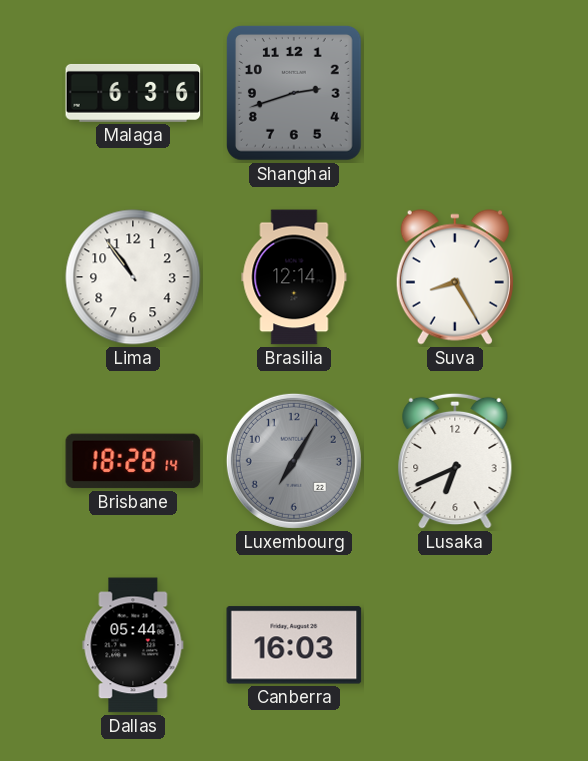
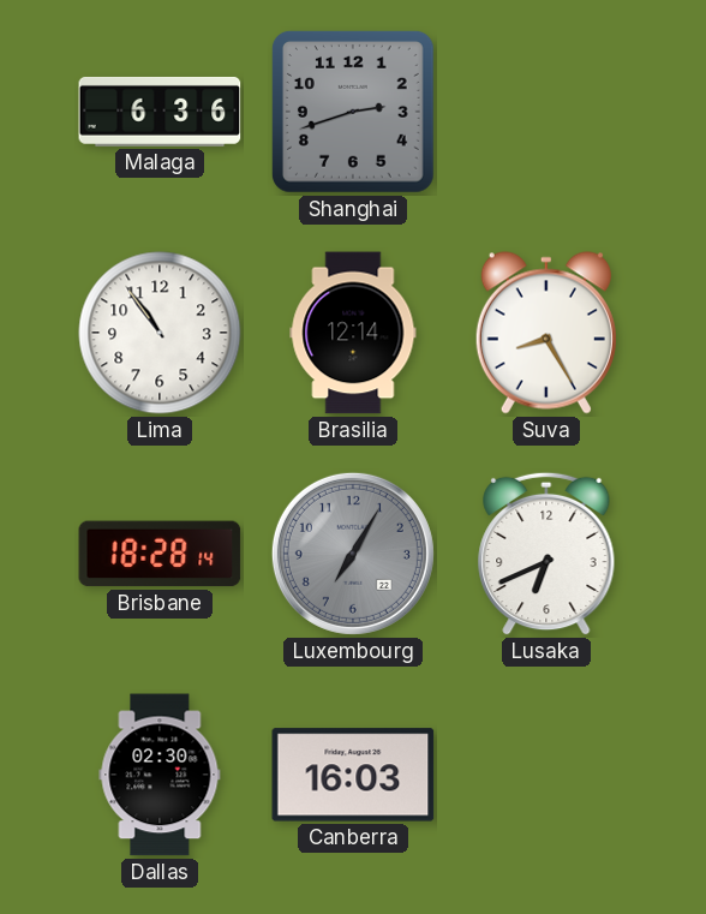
Dallas: 05:44 -> 02:30 (160, 775)
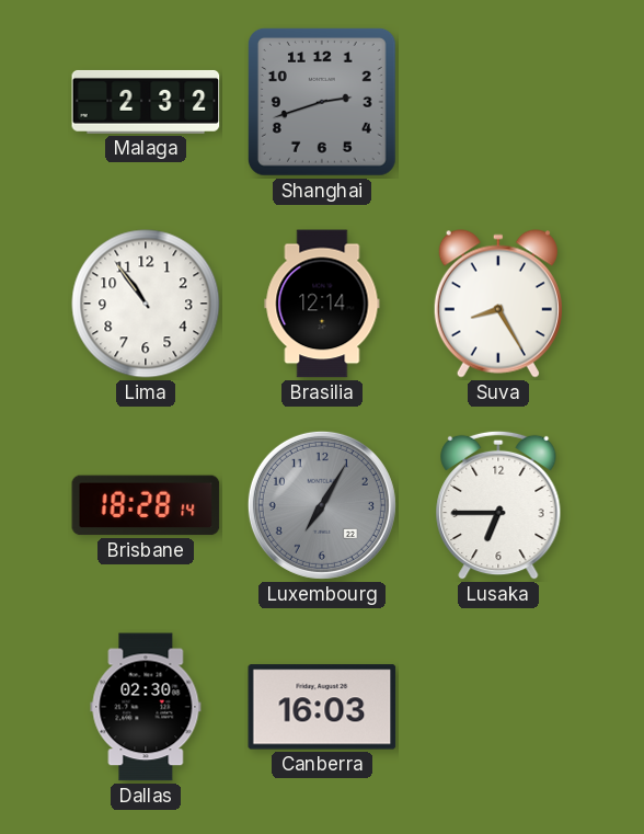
Malaga: 6:36 -> 2:32 (146, 102)
Lusaka: 6:41 -> 6:45 (498, 505)
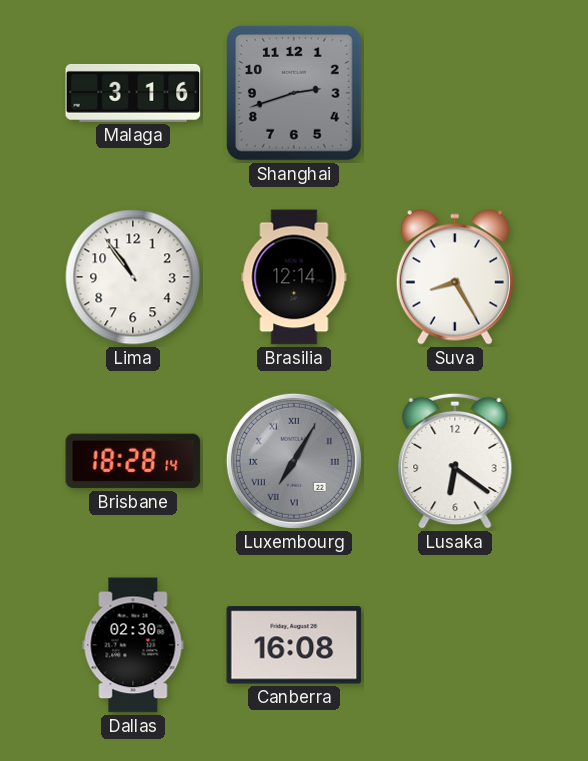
Malaga: 2:32 -> 3:16 (133, 93)
Luxembourg numerals: Arabic -> Roman (294, 461)
Lusaka: 6:45 -> 6:21 (455, 461)
Canberra: 16:03 -> 16:08 (294, 645)
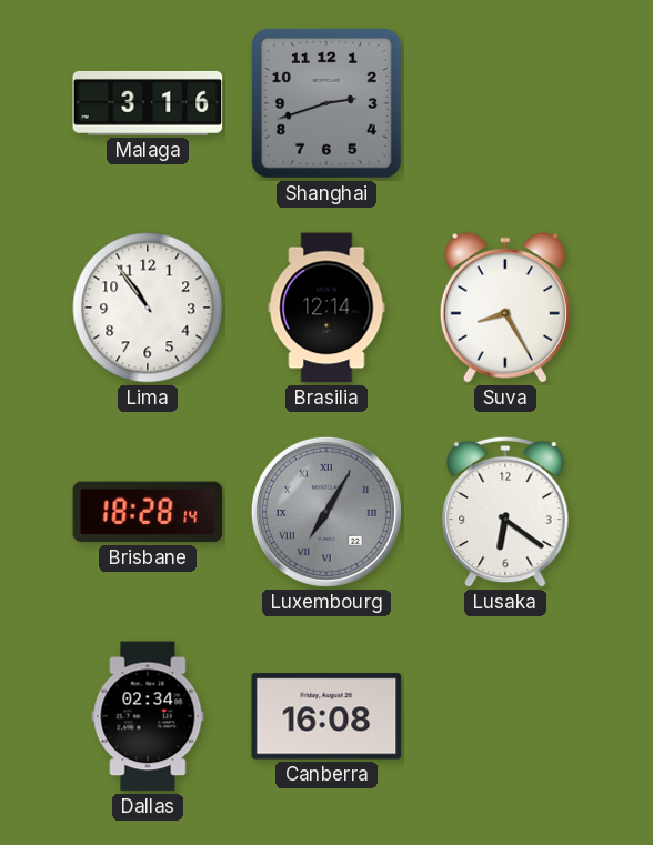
Dallas: 02:30 -> 02:34 (148, 716)
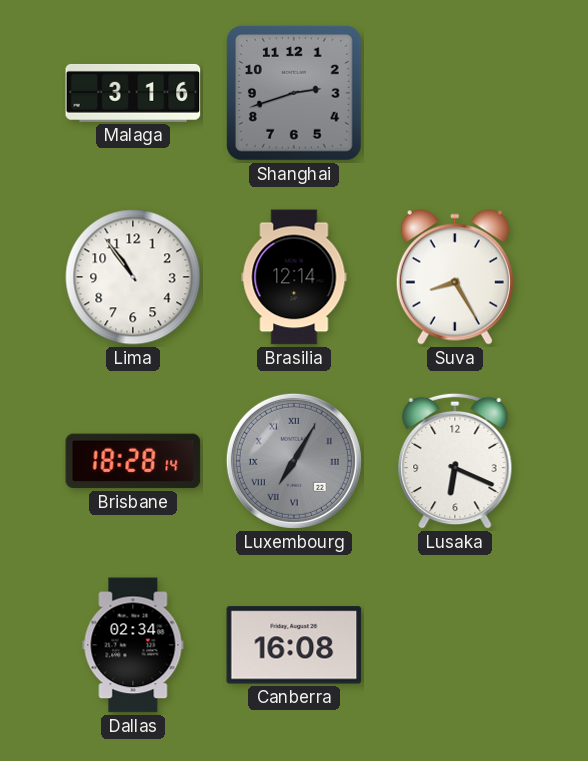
Lusaka: 6:21 -> 6:19 (455, 461)
